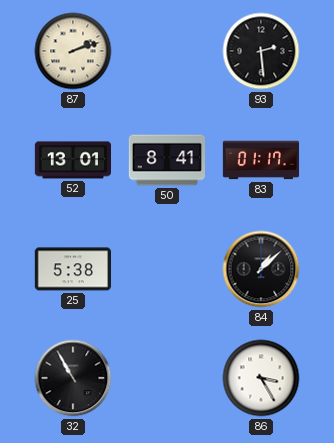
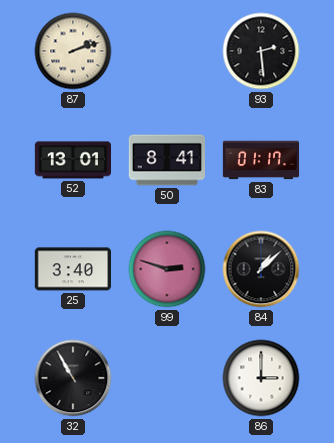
25: 5:38 -> 3:40 (72, 269)
99: none -> 2:48 (167, 269)
86: 3:25 -> 3:00 (261, 378)
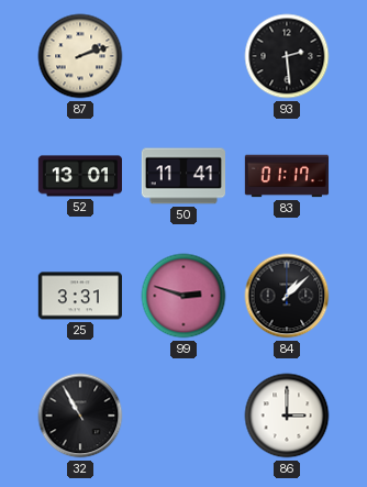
50: 8:41 -> 11:41 (182, 176)
25: 3:40 -> 3:31 (79, 296)
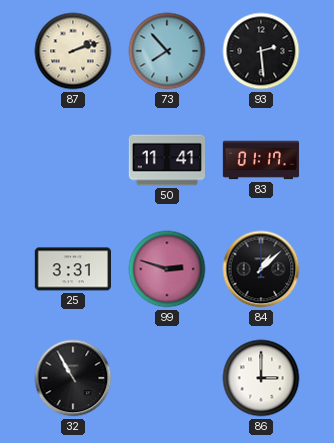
73: none -> 7:53 (167, 51)
52: 13:01 -> none (79, 176)
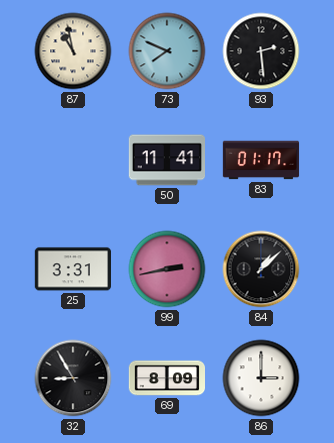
87: 2:12 -> 10:58 (73, 51)
73: 7:53 -> 7:49 (167, 51)
99: 2:48 -> 2:43 (167, 269)
32: 10:55 -> 8:55 (73, 378)
69: none -> 8:09 (166, 378)
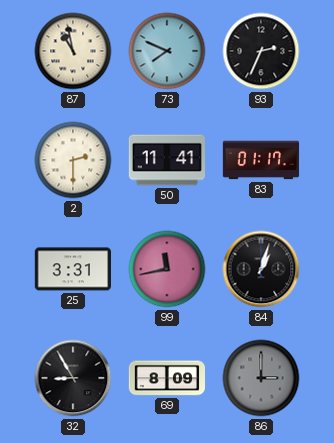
93: 2:29 -> 2:34 (261, 51)
2: none -> 2:30 (73, 160)
99: 2:43 -> 11:43 (167, 269)
84: 1:08 -> 1:03 (261, 269)
86 dial: white -> grey (261, 378)
